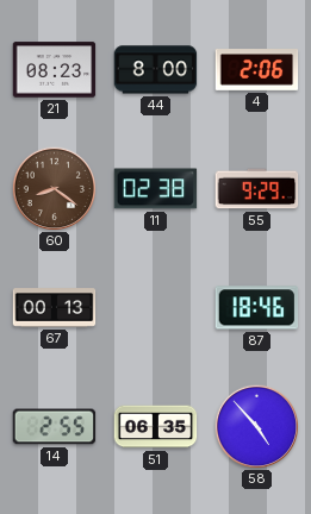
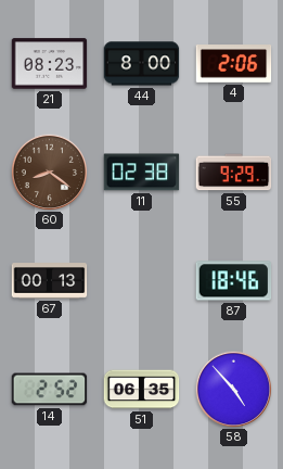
14: 2:55 -> 2:52 (50, 390)
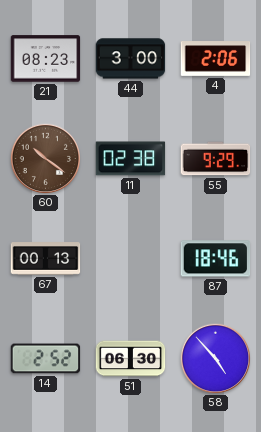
44: 8:00 -> 3:00 (131, 59)
60: 8:21 -> 10:21 (45, 158)
51: 06:35 -> 06:30 (131, 359)
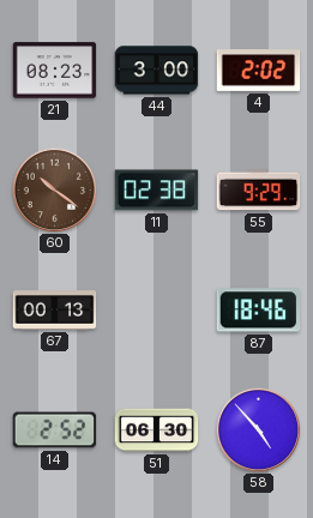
4: 2:06 -> 2:02 (259, 71)
